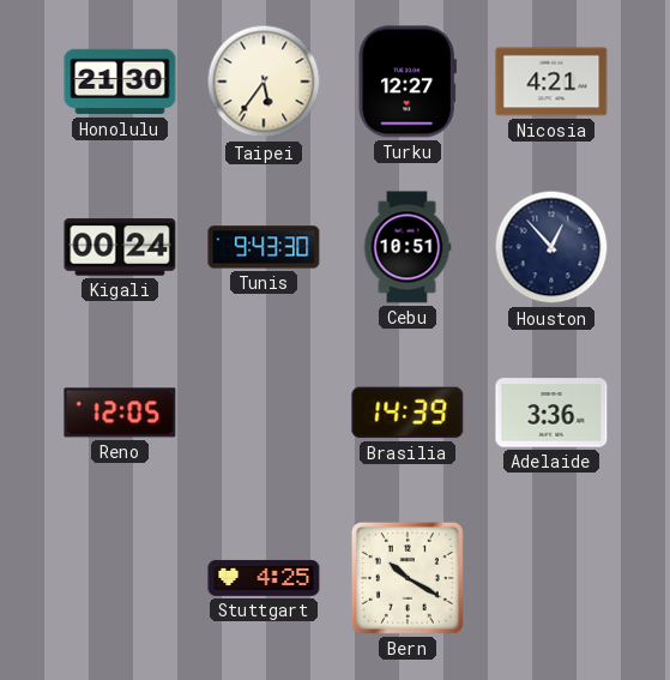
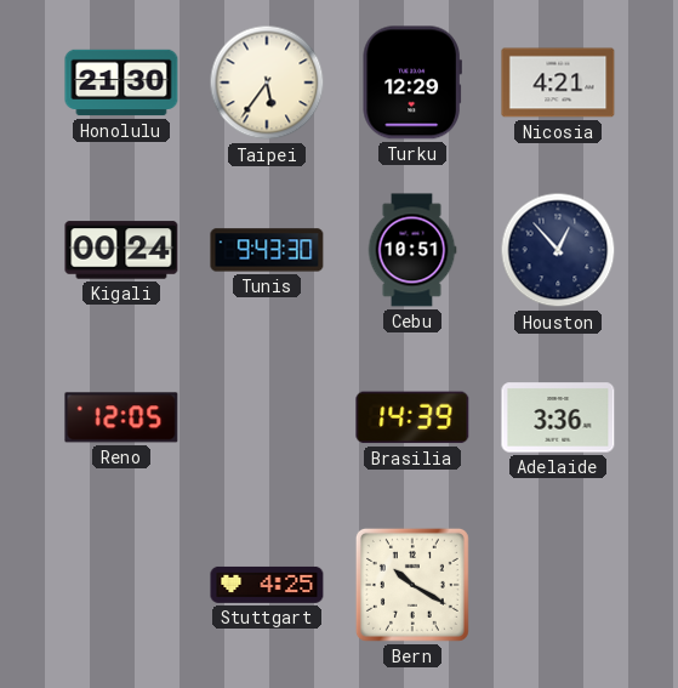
Turku: 12:27 -> 12:29 (412, 83)
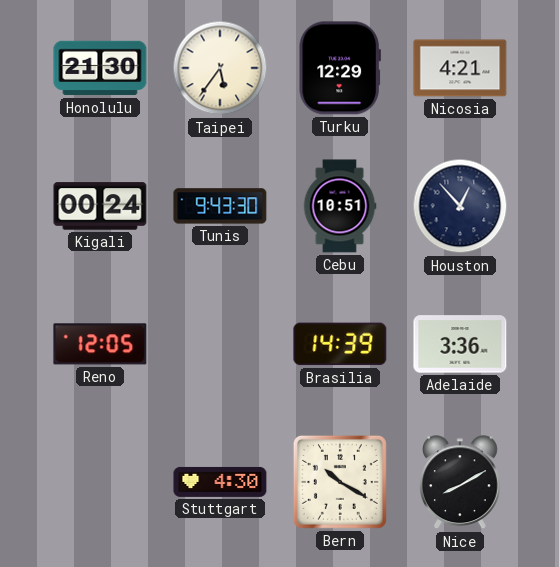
Stuttgart: 4:25 -> 4:30 (220, 482)
Nice: none -> 8:10 (461, 483)
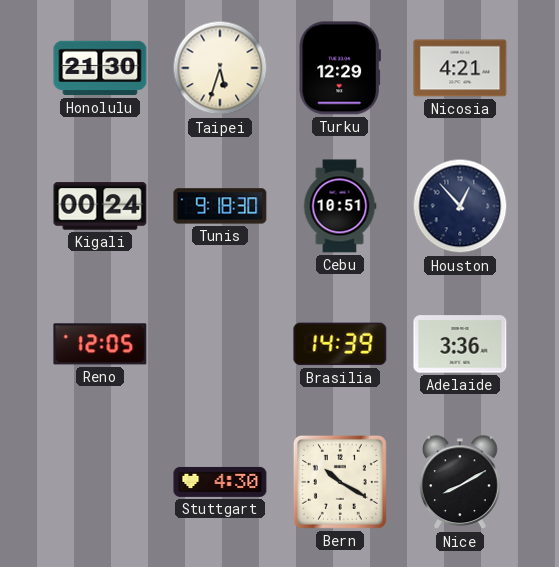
Taipei: 5:36 -> 5:33 (220, 68)
Tunis: 9:43 -> 9:18 (220, 206)
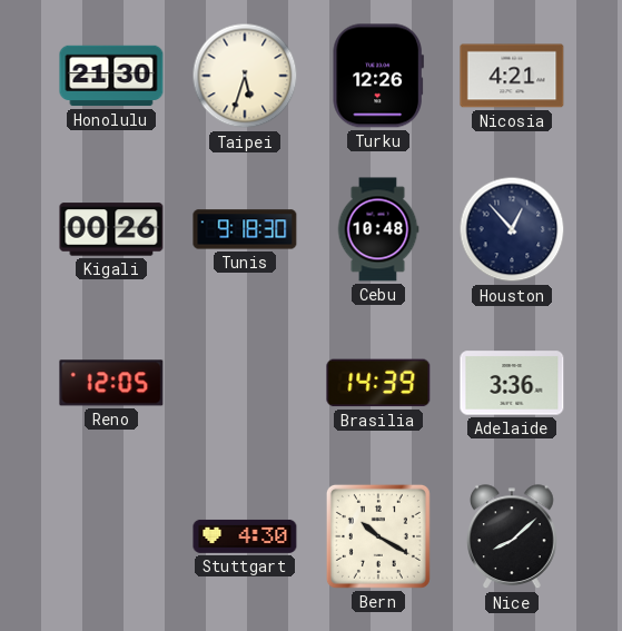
Turku: 12:29 -> 12:26 (378, 76)
Kigali: 00:24 -> 00:26 (111, 229)
Cebu: 10:51 -> 10:48 (378, 229)
Nice: 8:10 -> 8:08 (513, 538)
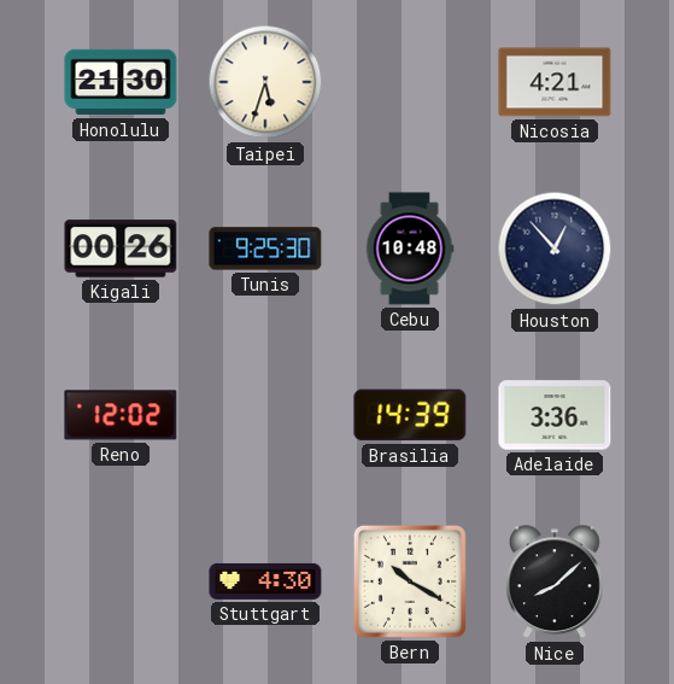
Turku: 12:26 -> none (378, 76)
Tunis: 9:18 -> 9:25 (265, 249)
Reno: 12:05 -> 12:02 (121, 415)
